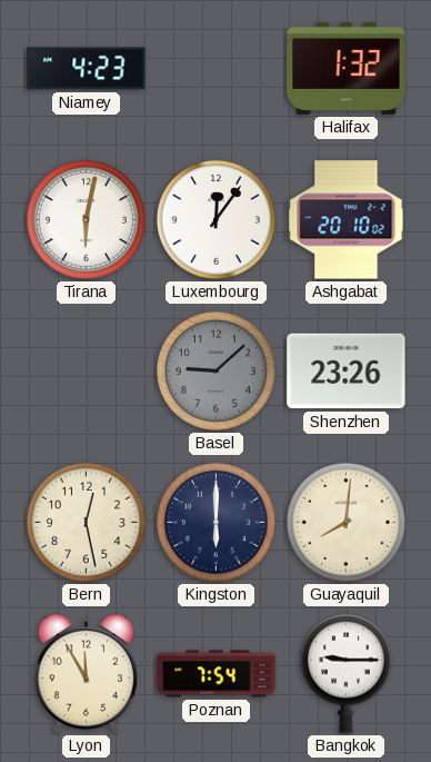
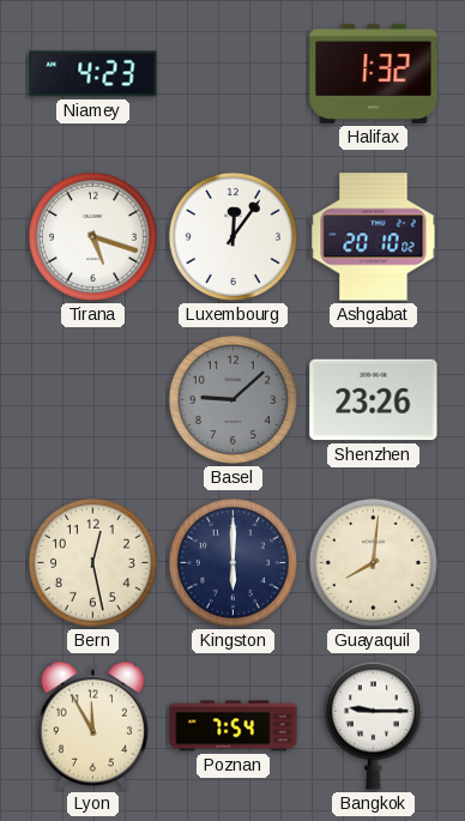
Tirana: 6:02 -> 5:18 (92, 236)
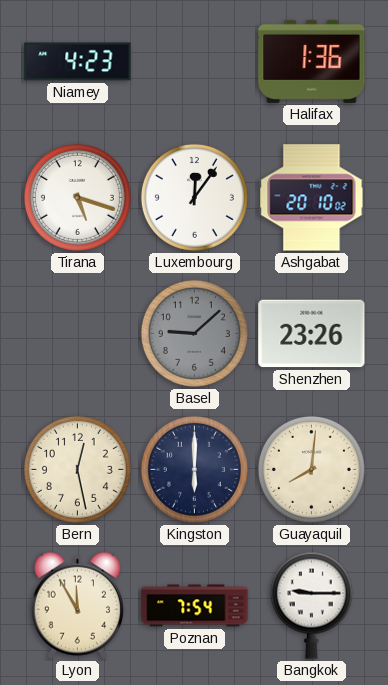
Halifax: 1:32 -> 1:36 (312, 61)
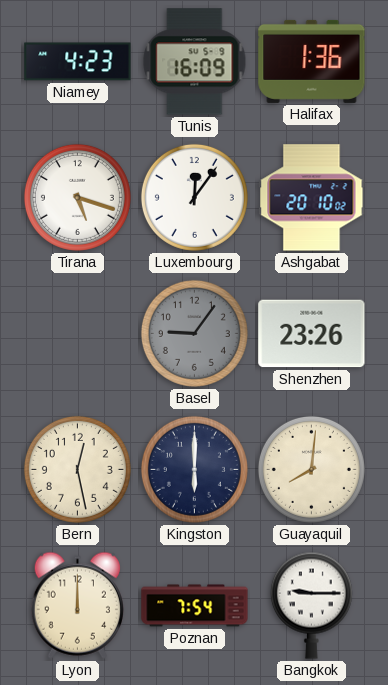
Tunis: none -> 16:09 (195, 62)
Basel: 9:08 -> 9:06 (194, 333)
Lyon: 11:55 -> 12:00 (77, 605)
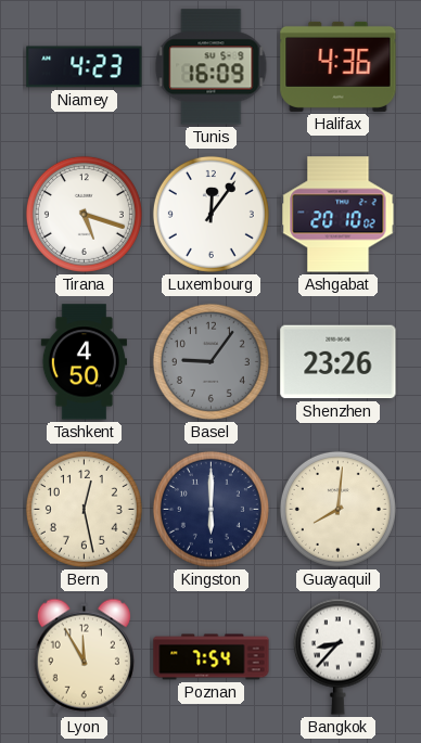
Halifax: 1:36 -> 4:36 (339, 66)
Tashkent: none -> 4:50 (84, 362)
Lyon: 12:00 -> 11:55 (84, 656)
Bangkok: 9:15 -> 8:37 (337, 656)
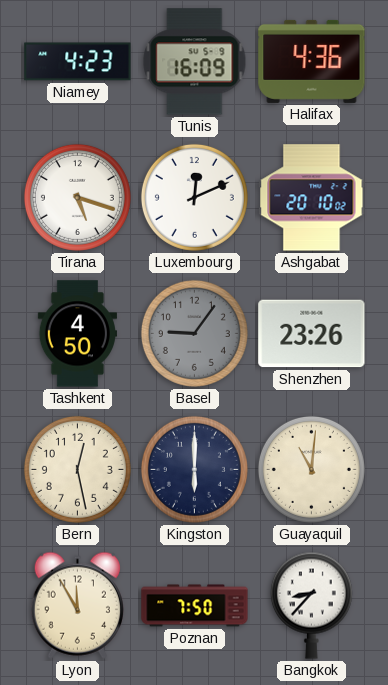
Luxembourg: 12:06 -> 12:11 (194, 197)
Guayaquil: 8:01 -> 11:01 (311, 469)
Poznan: 7:54 -> 7:50 (195, 606)
